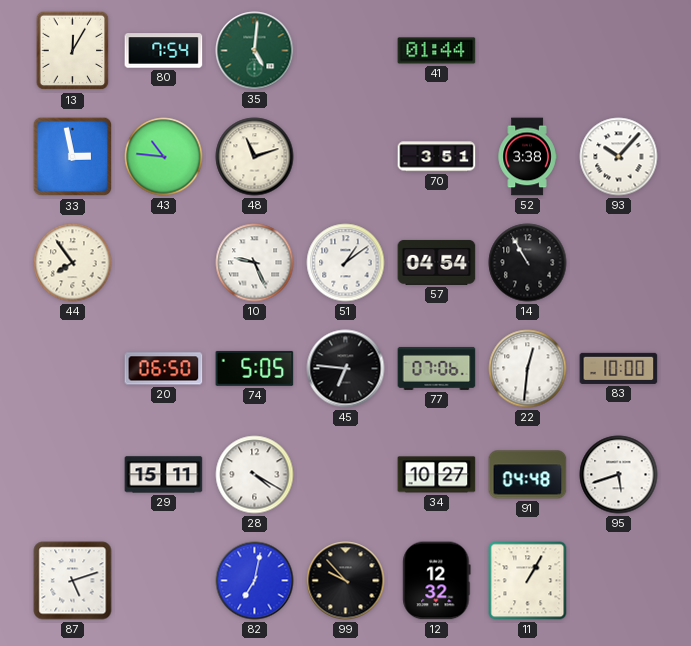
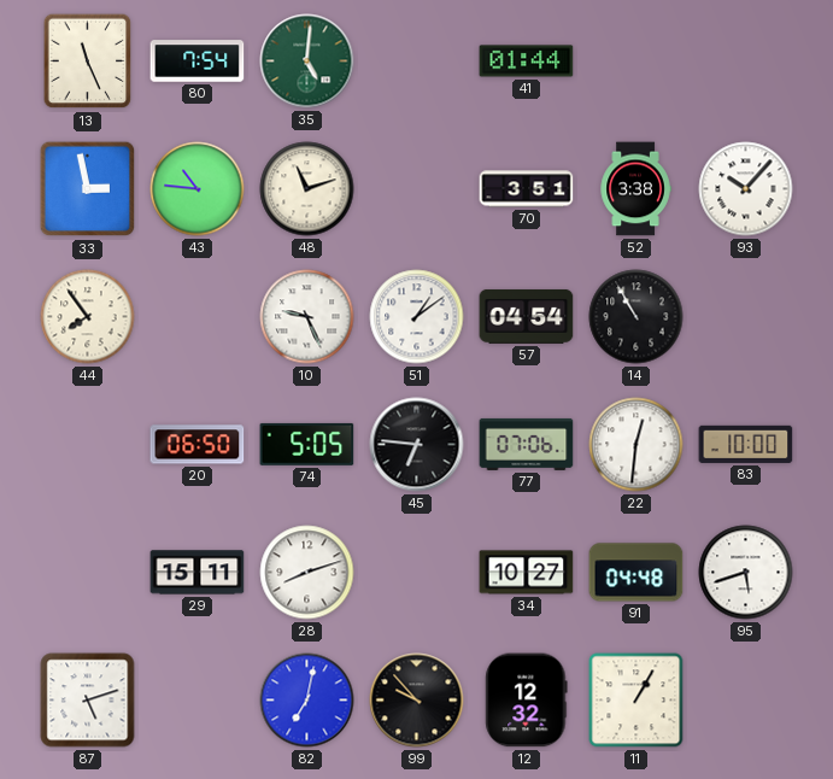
13: 12:05 -> 11:26 (88, 61)
28: 4:20 -> 8:12 (307, 573)
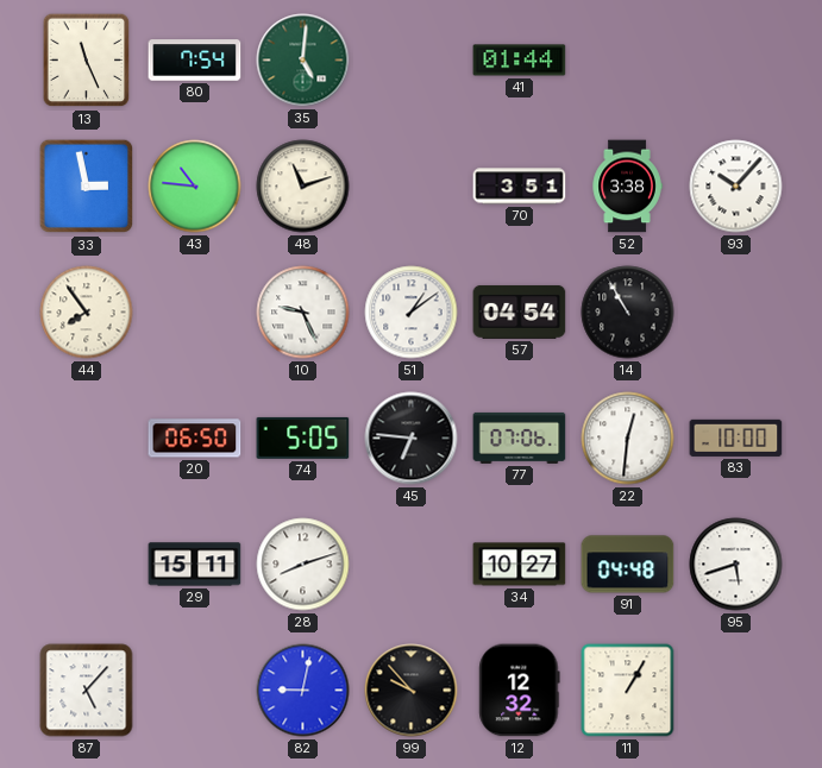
87: 5:12 -> 5:07 (87, 691)
82: 7:02 -> 9:02 (303, 691)
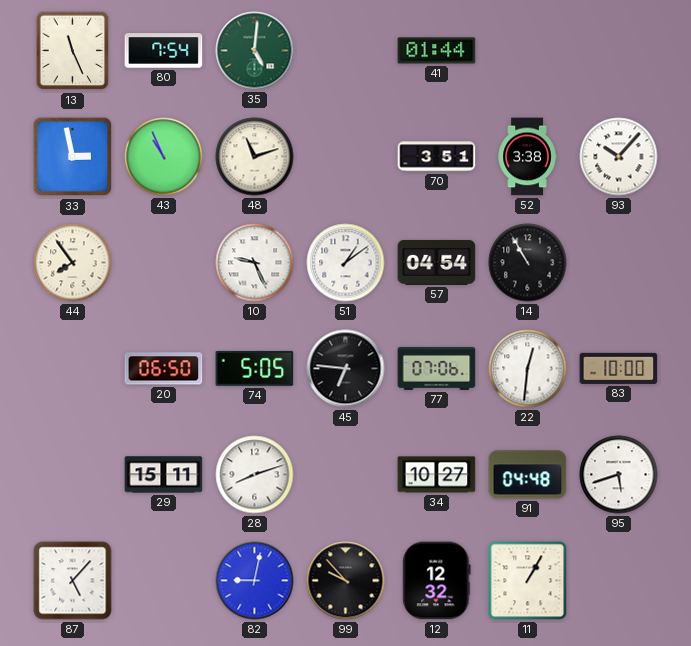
43: 10:46 -> 10:56 (164, 157)
